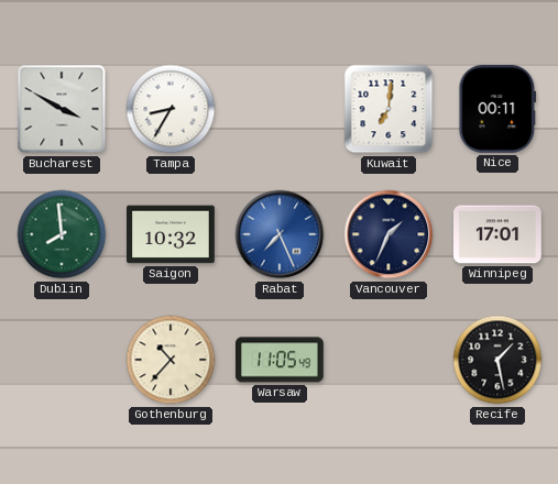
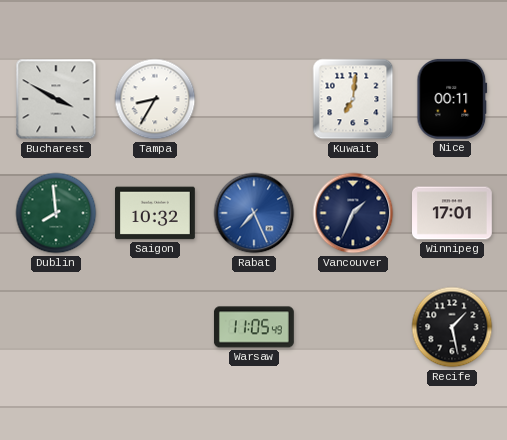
Gothenburg: 10:37 -> none (171, 360)
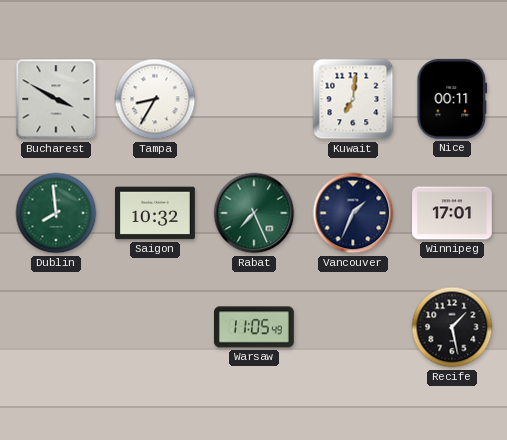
Rabat dial: blue -> green (254, 213)
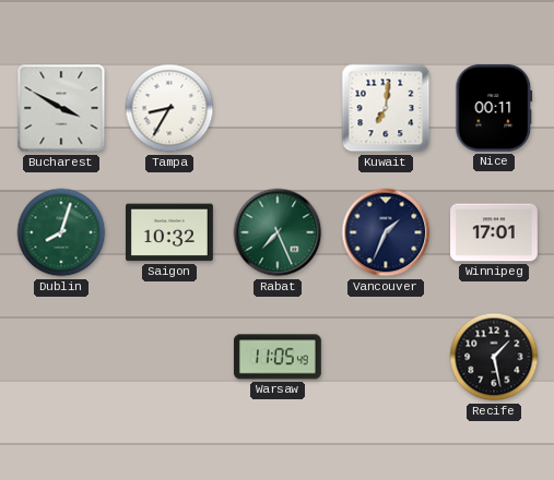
Dublin: 7:59 -> 8:03 (61, 232)
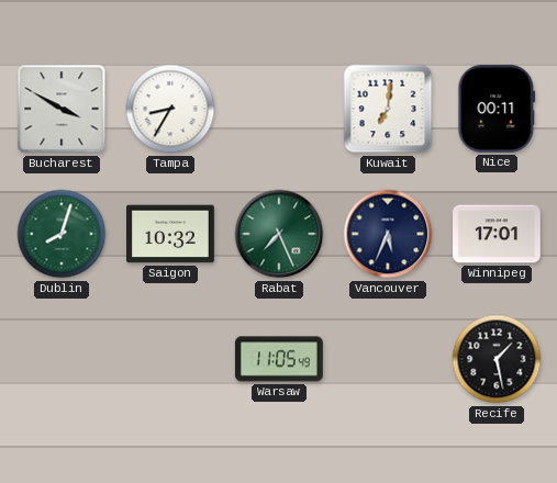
Vancouver: 1:34 -> 5:34 (388, 234)
